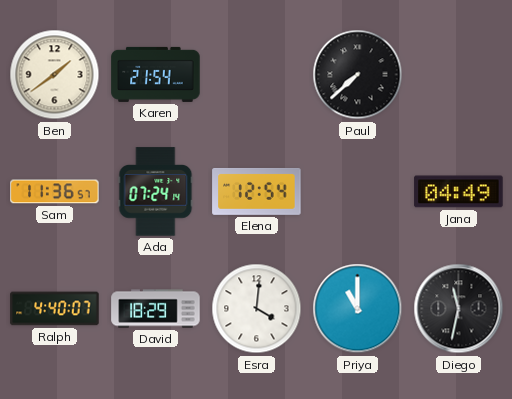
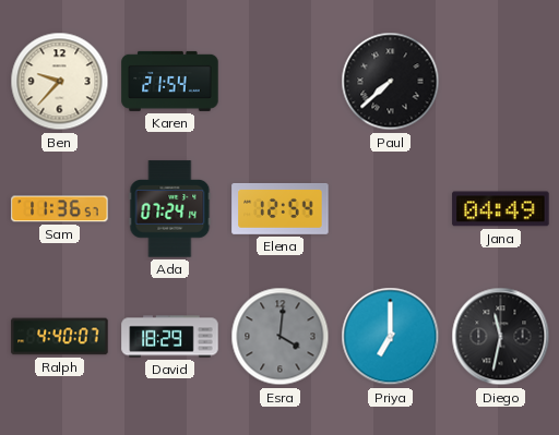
Ben: 1:39 -> 9:37 (60, 82)
Esra dial: white -> grey (281, 337)
Priya: 11:00 -> 7:00 (391, 337)
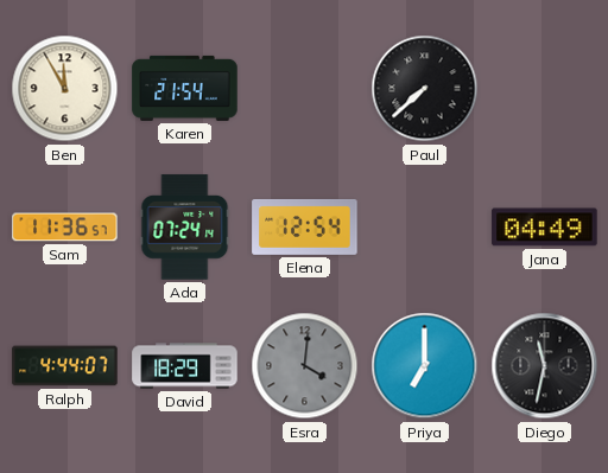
Ben: 9:37 -> 11:55 (65, 89)
Ralph: 4:40 -> 4:44 (65, 366)
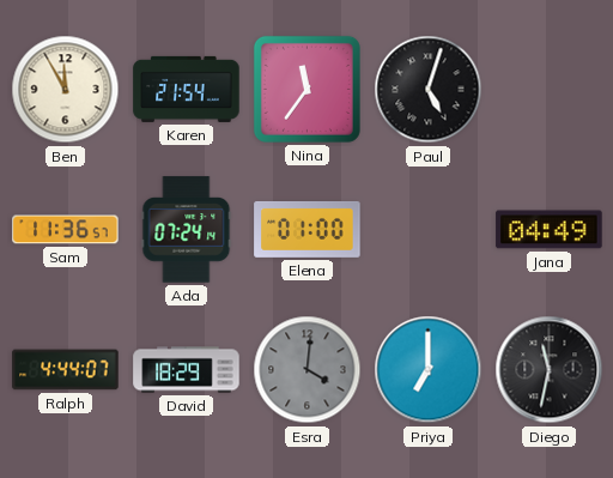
Nina: none -> 11:36 (306, 89)
Paul: 7:38 -> 5:03 (429, 90)
Elena: 12:54 -> 01:00 (308, 229)
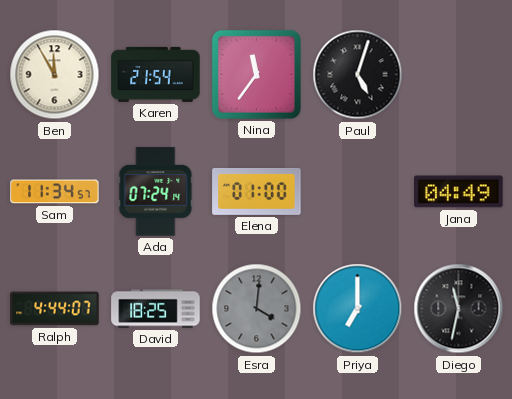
Sam: 11:36 -> 11:34 (55, 192)
David: 18:29 -> 18:25 (156, 309)
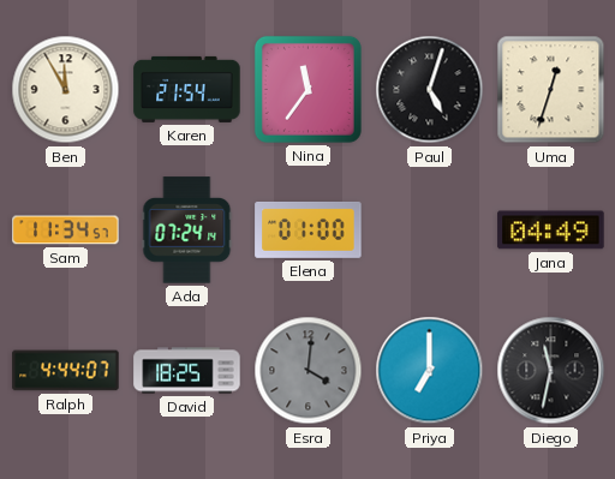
Uma: none -> 12:33 (551, 90)
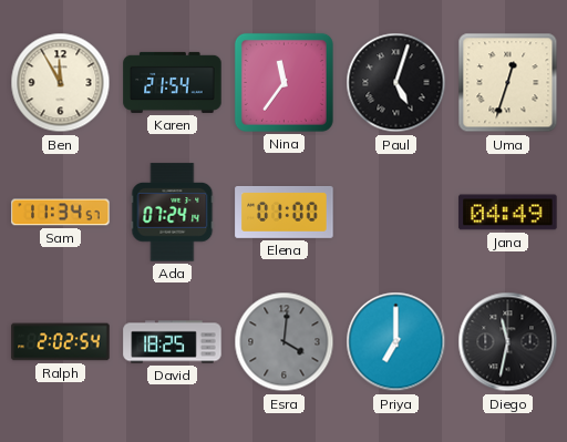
Ralph: 4:44 -> 2:02 (61, 342)
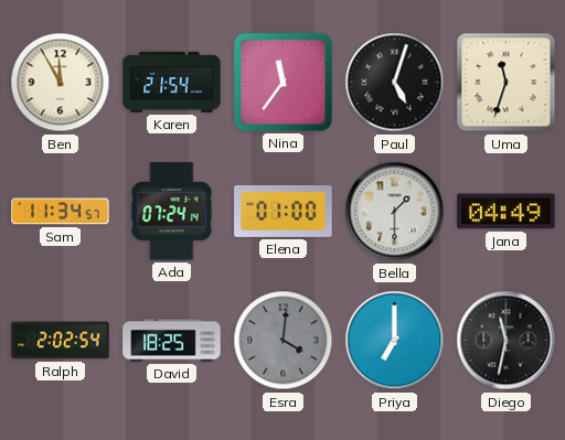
Uma: 12:33 -> 11:33 (507, 83)
Bella: none -> 1:30 (395, 212)
